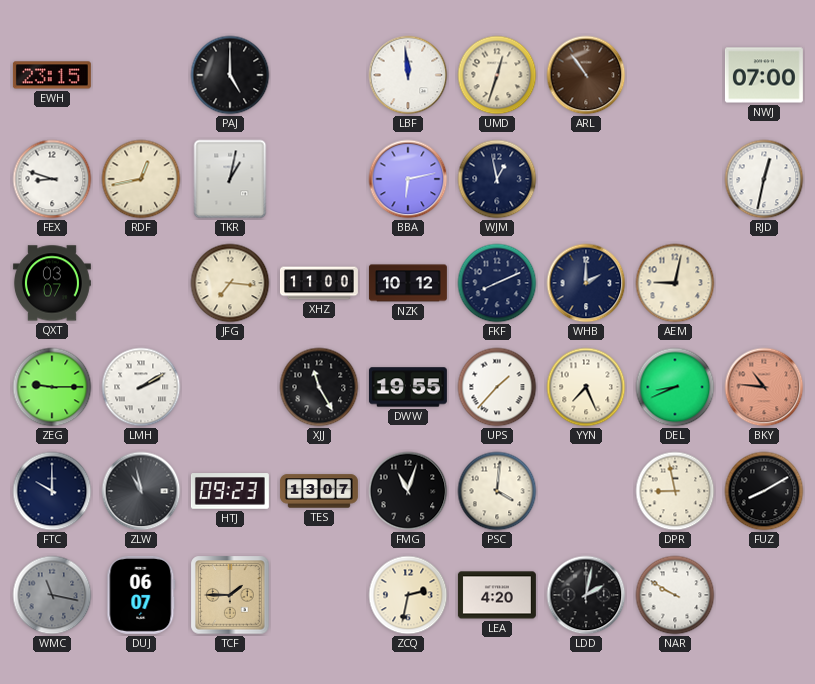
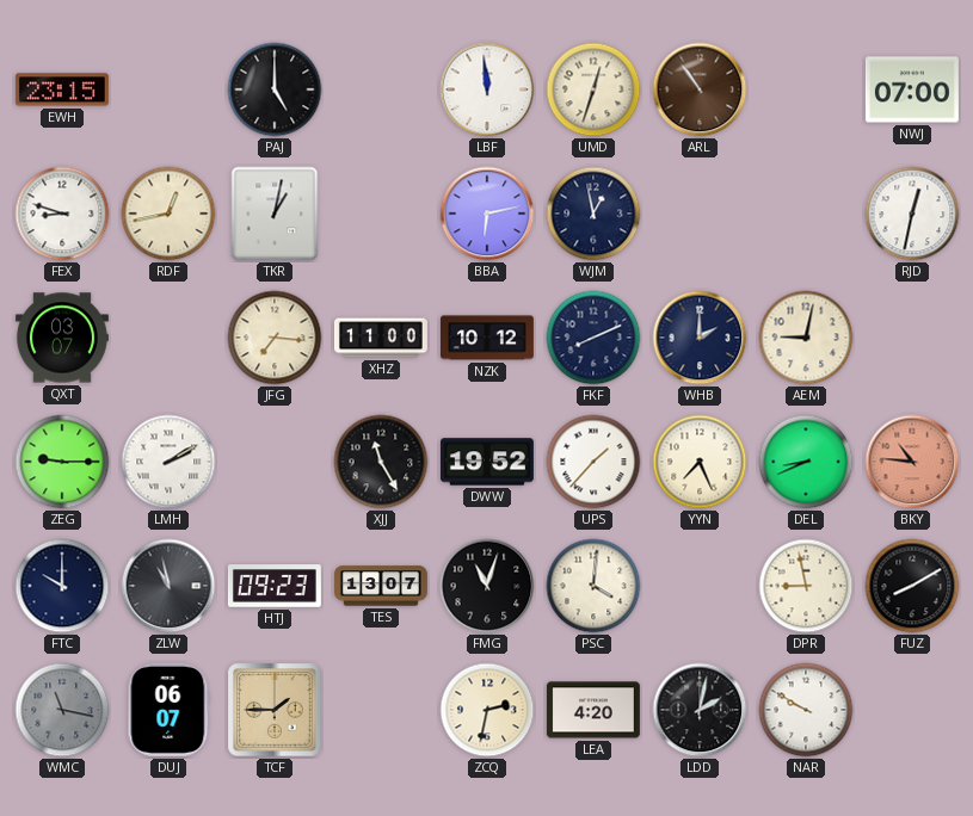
DWW: 19:55 -> 19:52 (487, 462)
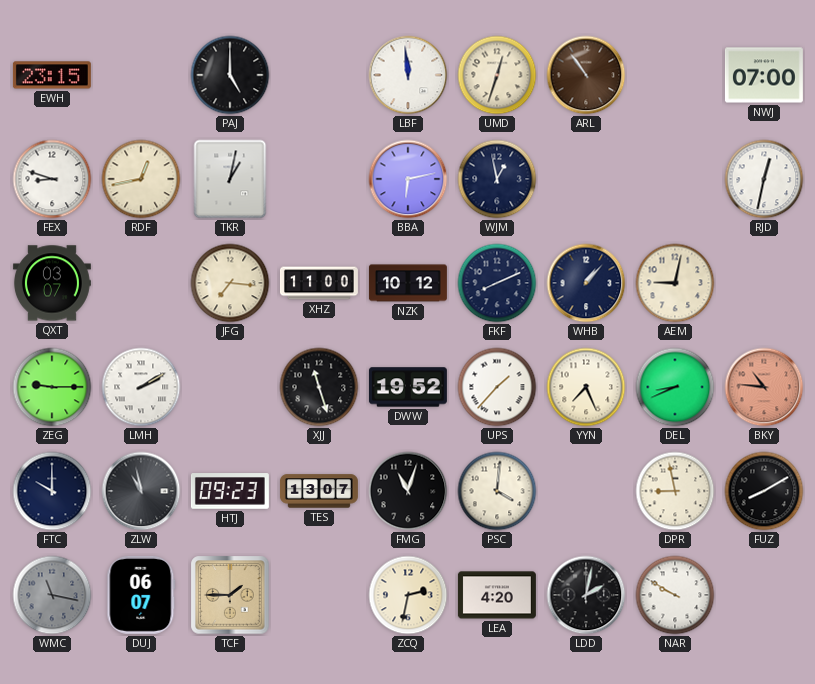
WHB: 2:00 -> 1:07 (586, 283)
XJJ: 11:25 -> 11:27 (319, 387)
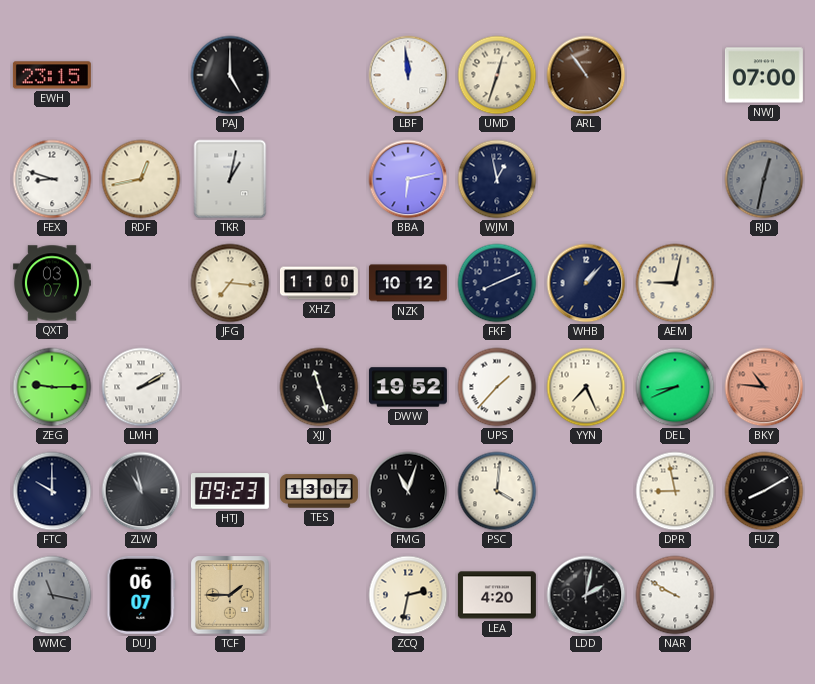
RJD dial: white -> grey (764, 179)
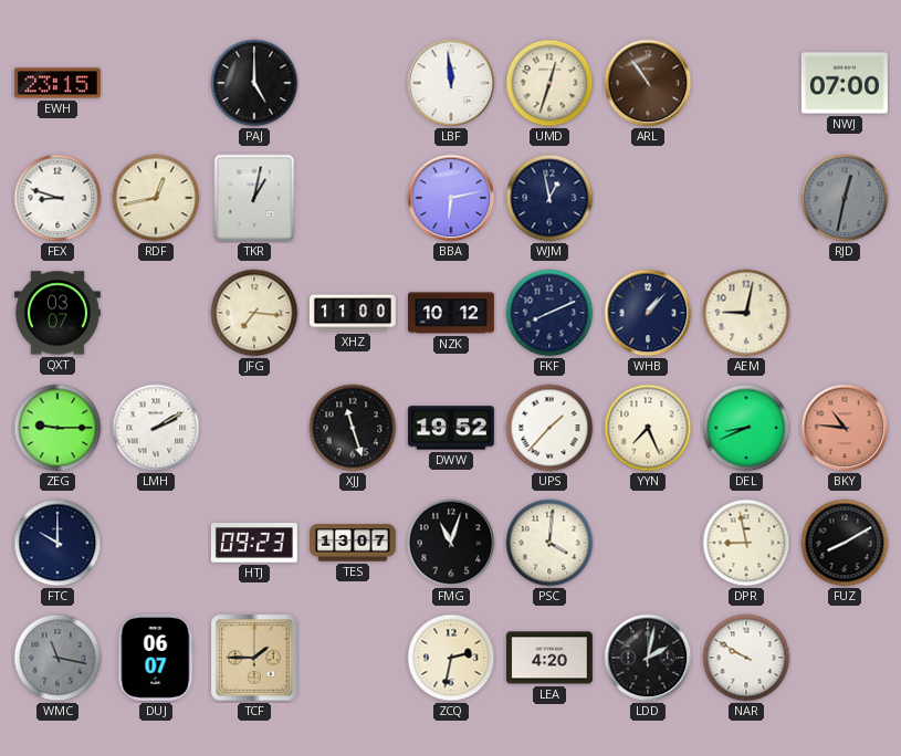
ZLW: 10:58 -> none (141, 491)
